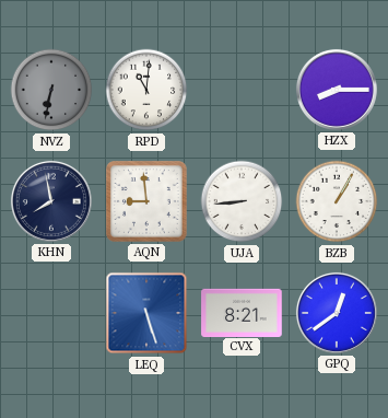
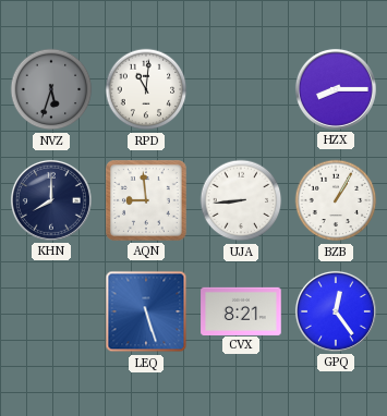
NVZ: 6:32 -> 5:33 (51, 89)
KHN: 7:58 -> 8:00 (51, 200)
GPQ: 12:39 -> 12:24 (336, 311)
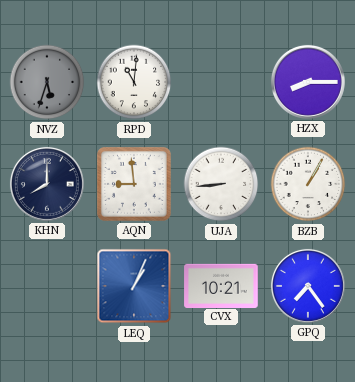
LEQ: 5:27 -> 1:04 (134, 286)
CVX: 8:21 -> 10:21 (221, 285)
GPQ: 12:24 -> 7:24 (308, 286)
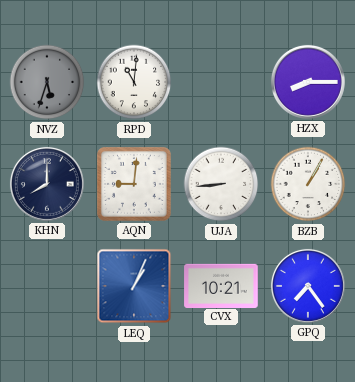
AQN: 8:59 -> 9:01 (135, 185)
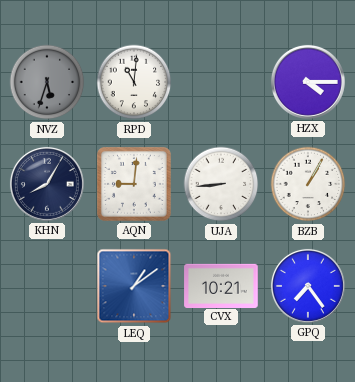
HZX: 8:15 -> 4:15 (308, 82)
KHN: 8:00 -> 8:05 (47, 184)
LEQ: 1:04 -> 1:09 (134, 286)
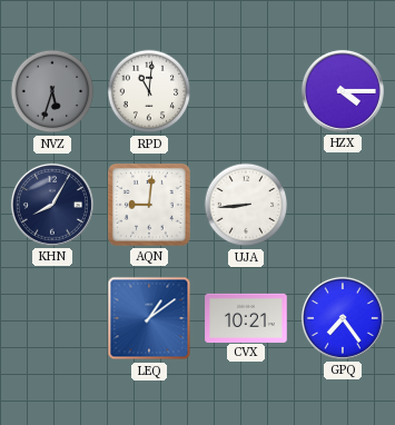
BZB: 1:05 -> none (308, 184)
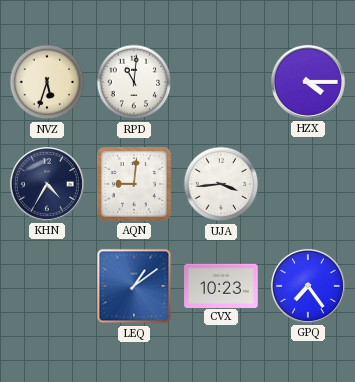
NVZ dial: grey -> cream (47, 82)
KHN: 8:05 -> 4:35 (47, 184)
UJA: 8:44 -> 3:44 (221, 184)
CVX: 10:21 -> 10:23 (221, 285)
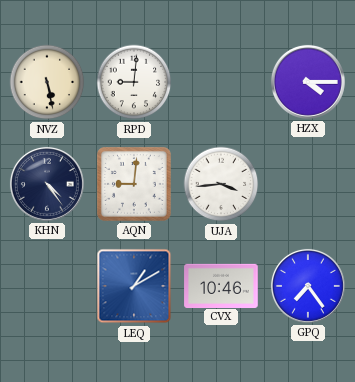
NVZ: 5:33 -> 5:28 (47, 82)
RPD: 11:01 -> 9:01 (134, 82)
KHN: 4:35 -> 4:24 (47, 184)
LEQ: 1:09 -> 1:10 (134, 286)
CVX: 10:23 -> 10:46 (221, 285)
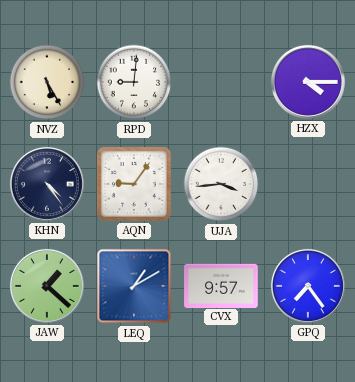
NVZ: 5:28 -> 5:25 (47, 82)
AQN: 9:01 -> 9:06 (135, 185)
JAW: none -> 1:22 (47, 286)
CVX: 10:46 -> 9:57 (221, 285)
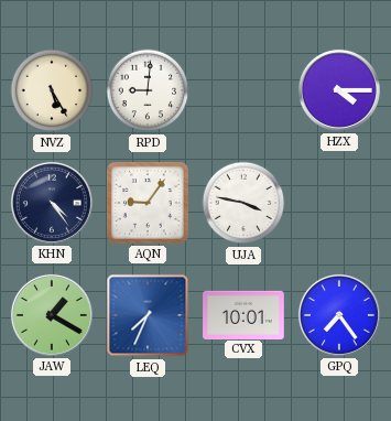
UJA: 3:44 -> 3:47 (243, 203)
JAW: 1:22 -> 1:20 (52, 315)
LEQ: 1:10 -> 7:34 (148, 315)
CVX: 9:57 -> 10:01 (243, 314)
